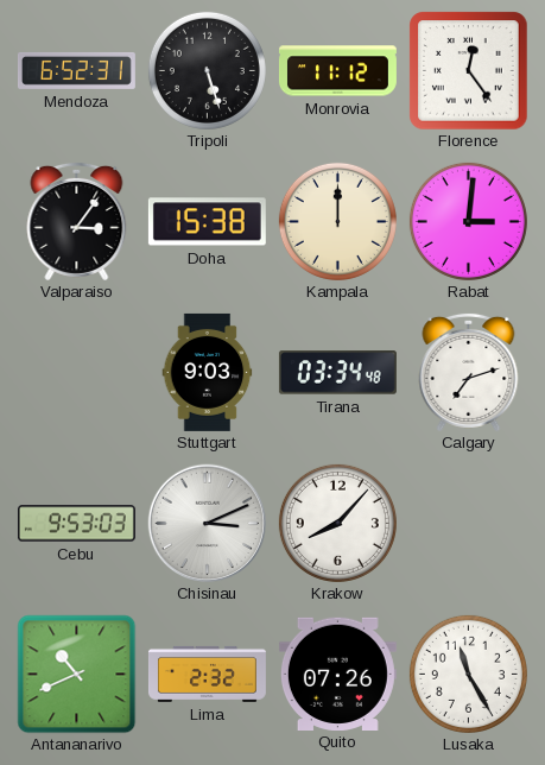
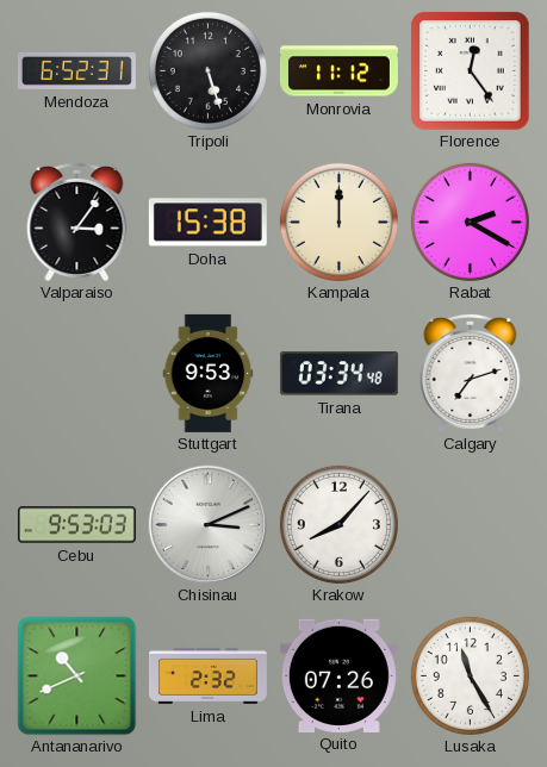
Rabat: 3:01 -> 2:20 (470, 222)
Stuttgart: 9:03 -> 9:53 (209, 373)
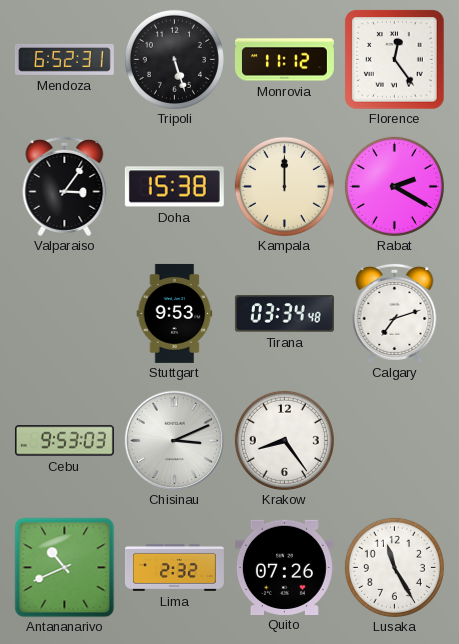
Krakow: 8:07 -> 8:24 (284, 440)
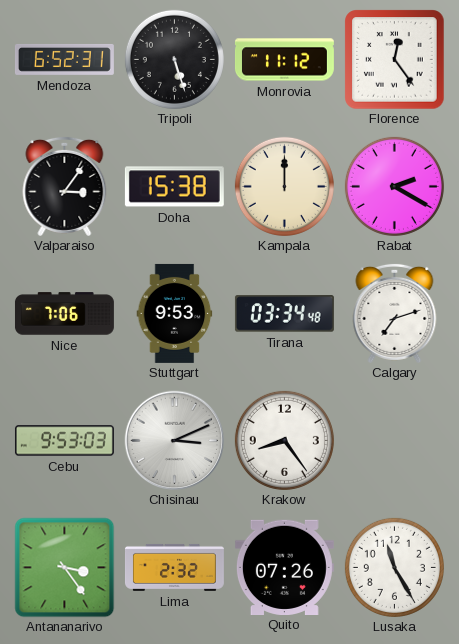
Nice: none -> 7:06 (64, 314)
Antananarivo: 10:41 -> 3:24 (64, 567)
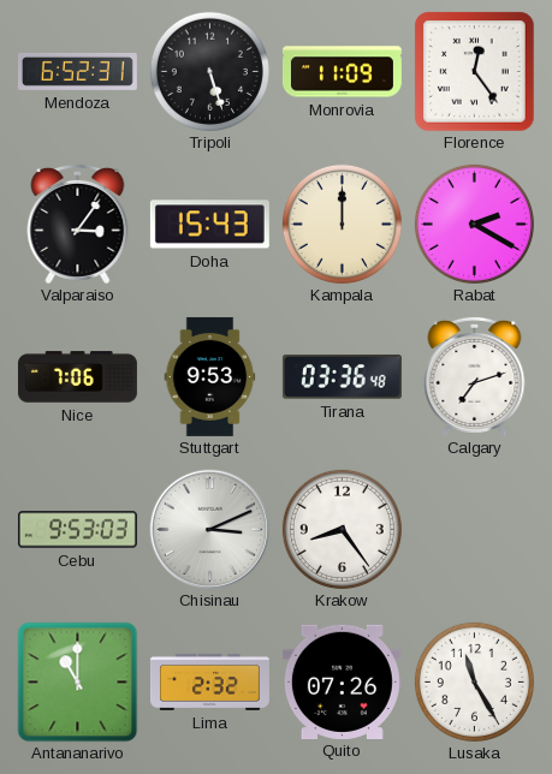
Monrovia: 11:12 -> 11:09 (342, 72)
Doha: 15:38 -> 15:43 (209, 225)
Tirana: 03:34 -> 03:36 (342, 377)
Antananarivo: 3:24 -> 11:00 (77, 681)
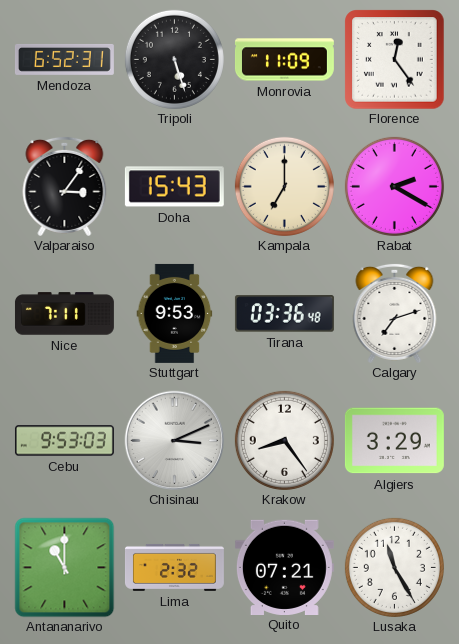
Kampala: 12:00 -> 7:00 (284, 186)
Nice: 7:06 -> 7:11 (64, 314)
Algiers: none -> 3:29 (394, 441)
Quito: 07:26 -> 07:21 (284, 567)
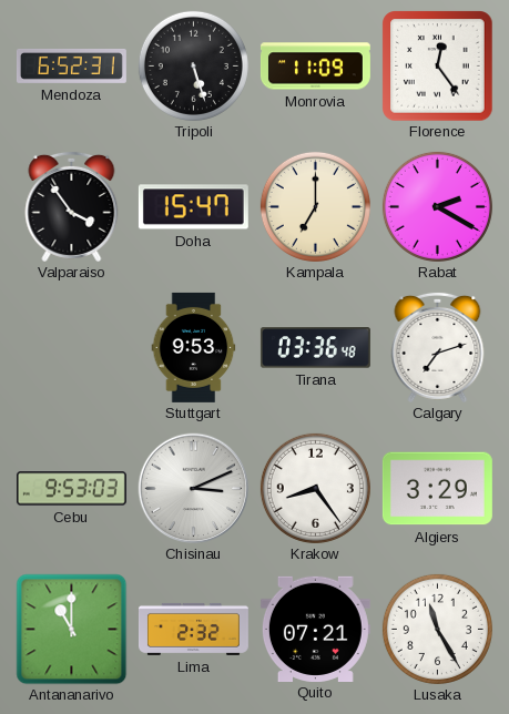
Valparaiso: 3:06 -> 3:54 (72, 206)
Doha: 15:43 -> 15:47 (193, 207)
Nice: 7:11 -> none (64, 314)
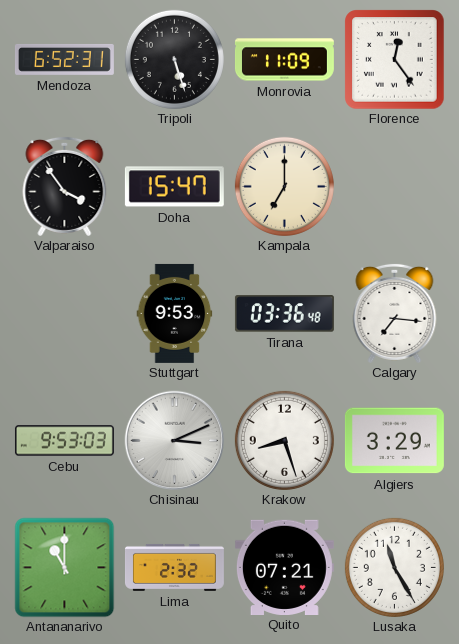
Rabat: 2:20 -> none (437, 206)
Calgary: 7:12 -> 7:16 (395, 313)
Krakow: 8:24 -> 8:27 (284, 440)
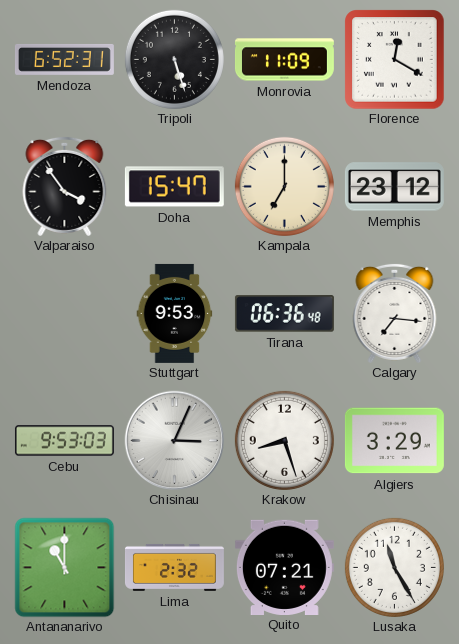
Florence: 12:24 -> 12:20 (394, 59)
Memphis: none -> 23:12 (394, 187)
Tirana: 03:36 -> 06:36 (284, 314)
Chisinau: 3:11 -> 3:04 (174, 440)
